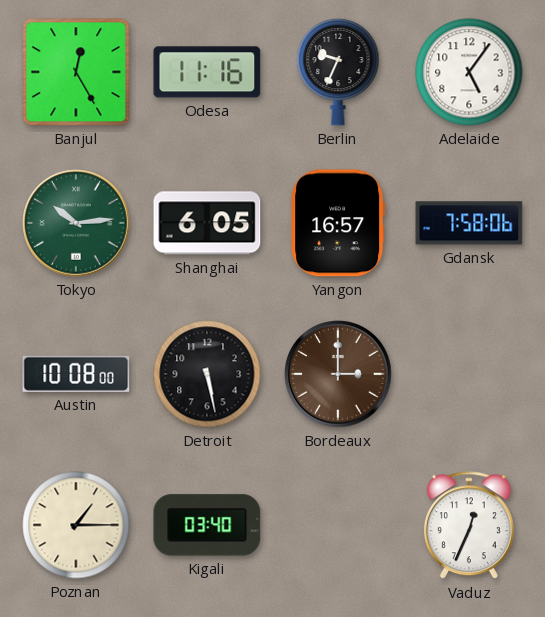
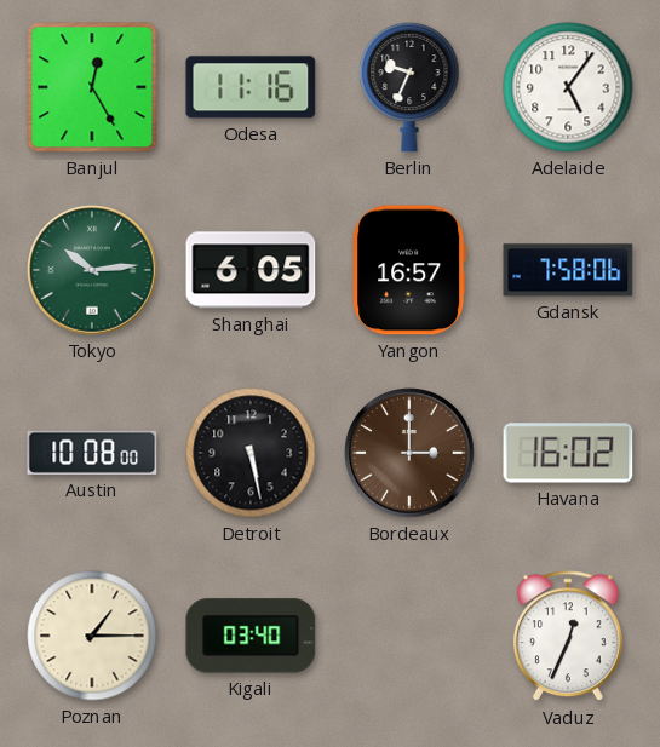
Havana: none -> 16:02 (568, 453)
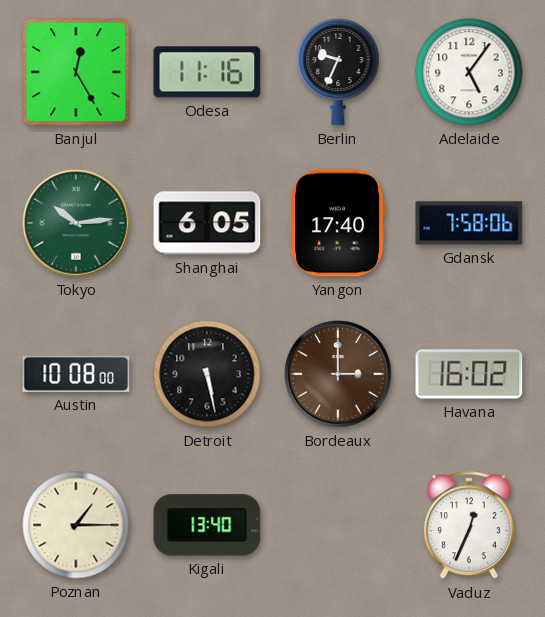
Yangon: 16:57 -> 17:40 (338, 223)
Kigali: 03:40 -> 13:40 (207, 525)
